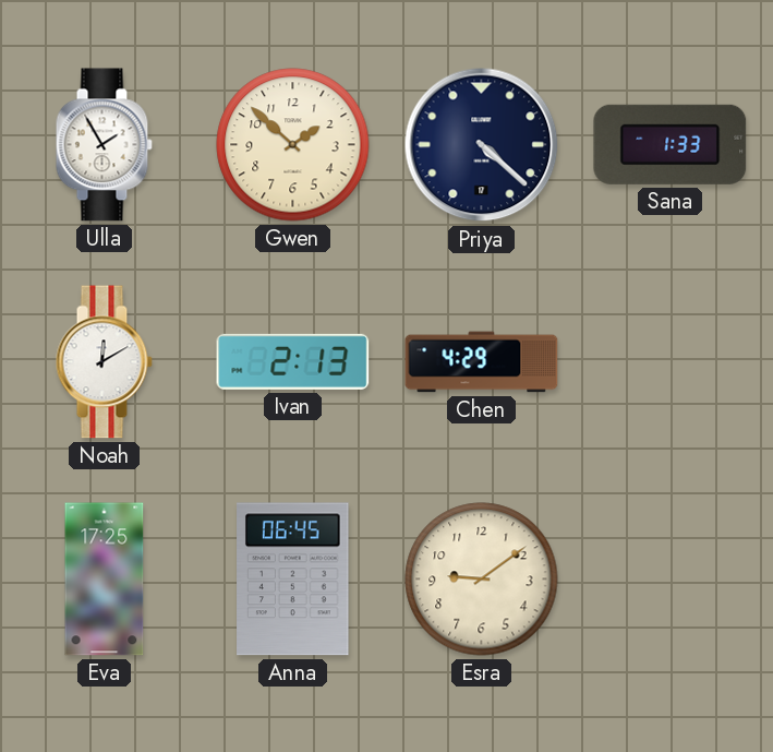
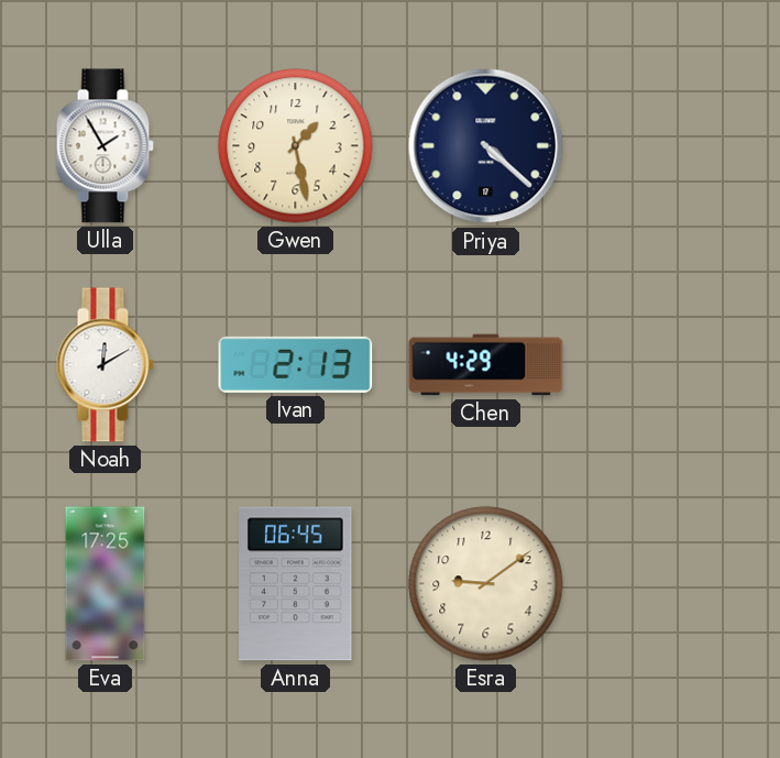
Gwen: 1:52 -> 1:28 (296, 146)
Sana: 1:33 -> none (671, 144)
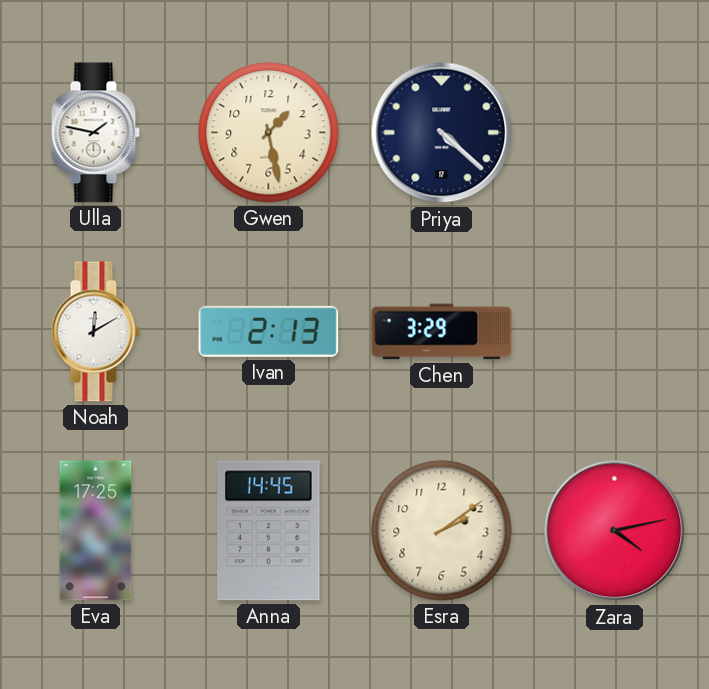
Ulla: 1:55 -> 1:47 (95, 133)
Chen: 4:29 -> 3:29 (442, 332)
Anna: 06:45 -> 14:45 (269, 531)
Esra: 9:09 -> 2:09 (442, 531)
Zara: none -> 4:13 (615, 531)
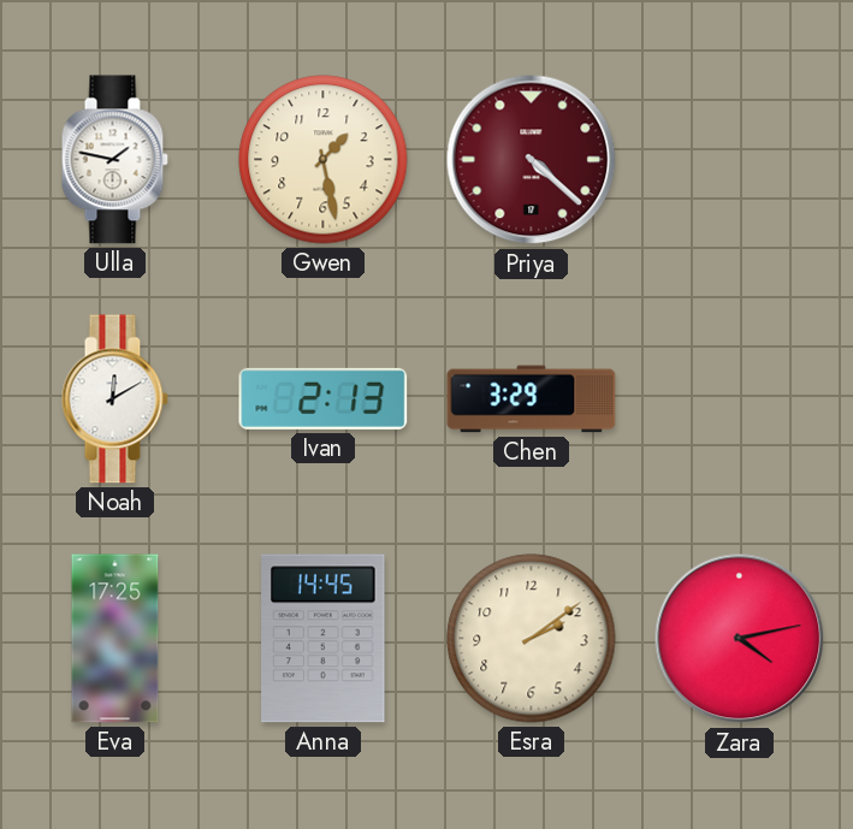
Priya dial: navy -> burgundy (532, 160)
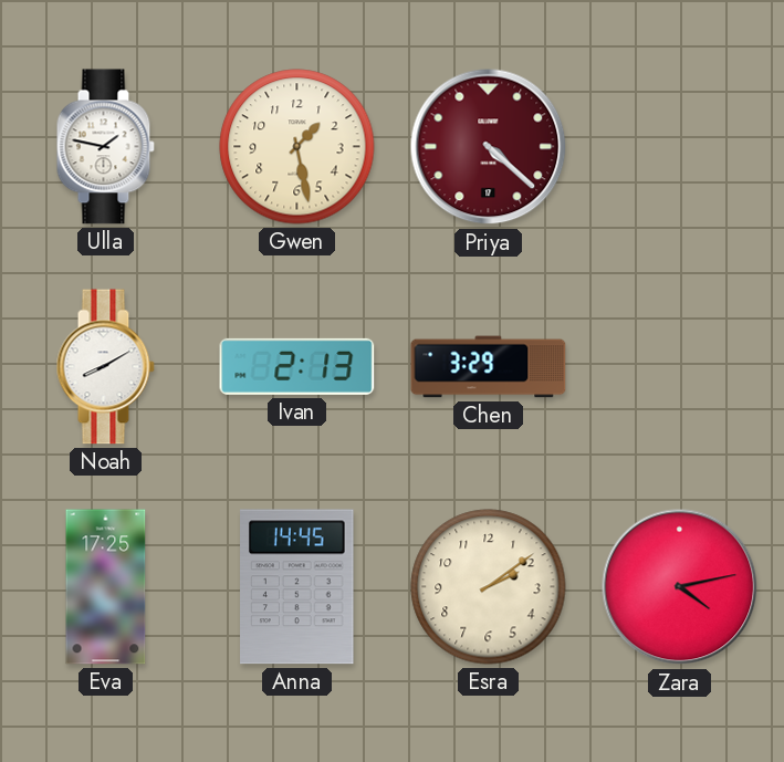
Noah: 12:10 -> 8:10 (105, 367)
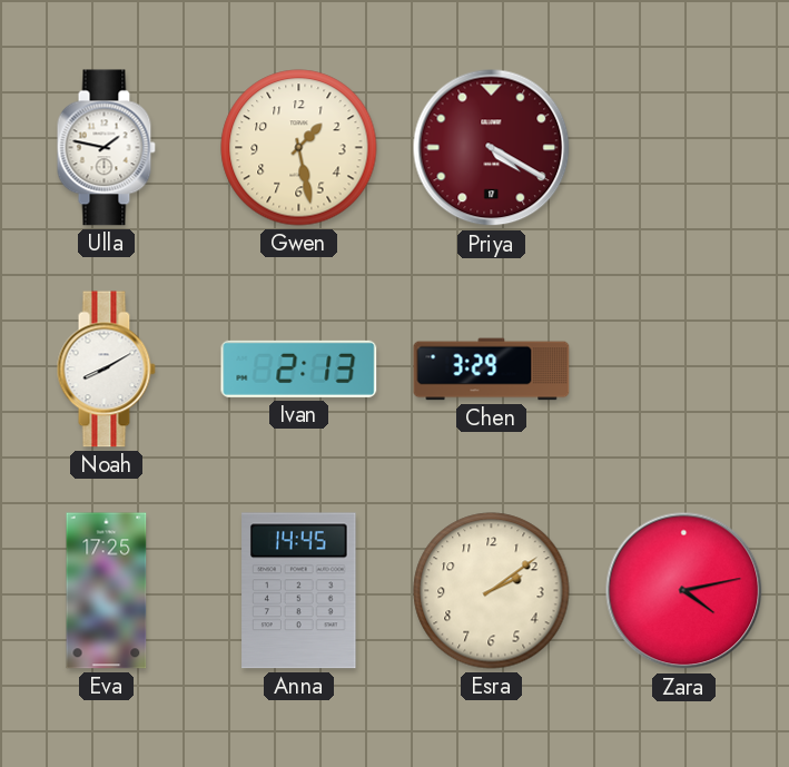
Priya: 4:22 -> 4:20 (492, 148)
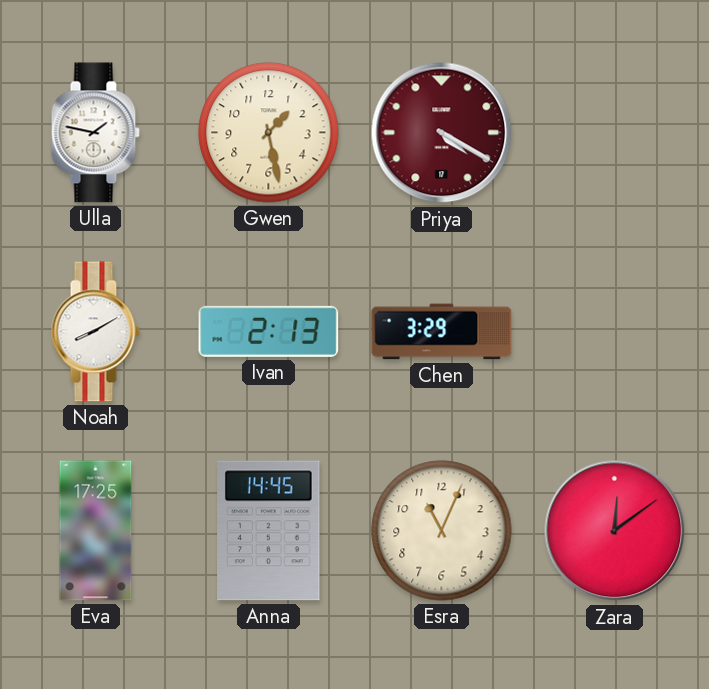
Esra: 2:09 -> 11:04 (442, 531)
Zara: 4:13 -> 12:09 (615, 531)
